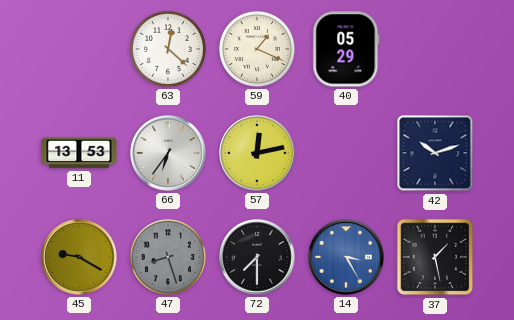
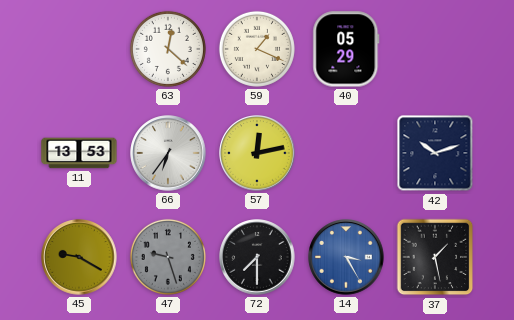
47: 8:27 -> 9:27 (168, 257)
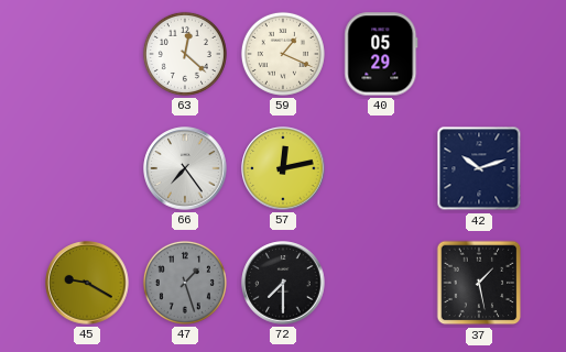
11: 13:53 -> none (79, 153)
66: 6:36 -> 7:24 (185, 168)
47: 9:27 -> 1:27 (185, 283)
14: 3:25 -> none (346, 257)
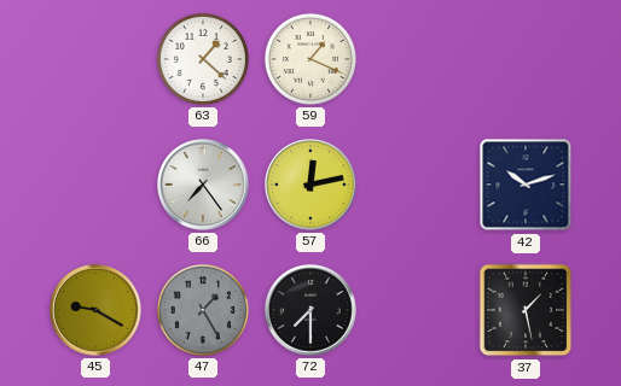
63: 12:22 -> 1:22 (203, 59)
40: 05:29 -> none (381, 54)
47: 1:27 -> 1:25 (203, 310)
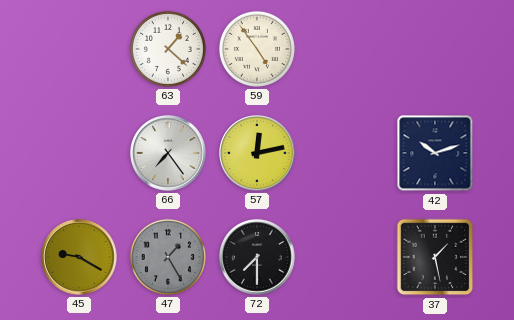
59: 1:19 -> 4:54 (257, 49)
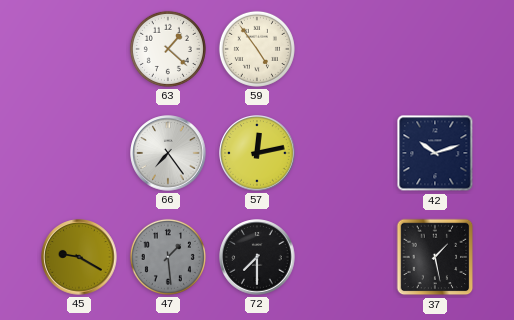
47: 1:25 -> 1:29 (168, 257)
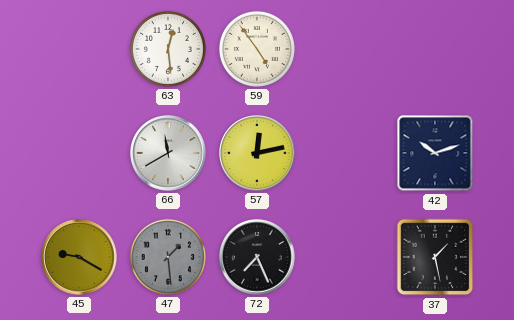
63: 1:22 -> 12:29 (168, 49)
66: 7:24 -> 11:40 (168, 153)
72: 7:30 -> 7:26 (257, 257)
